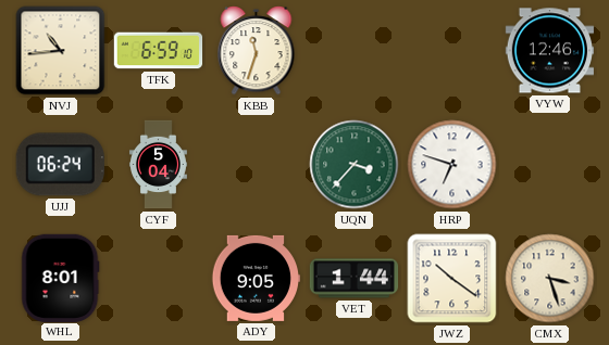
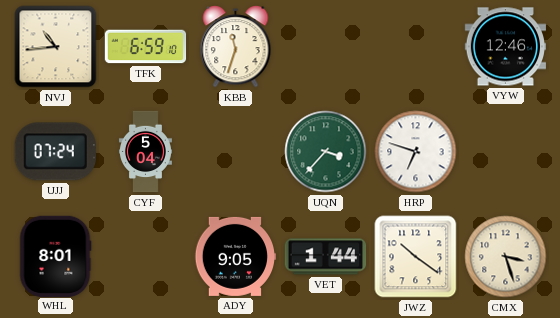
UJJ: 06:24 -> 07:24 (55, 152)
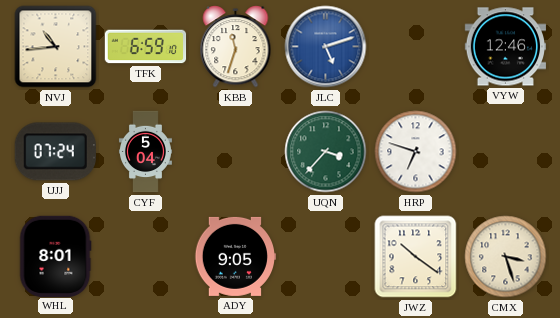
JLC: none -> 5:12 (326, 47)
VET: 1:44 -> none (326, 257)
